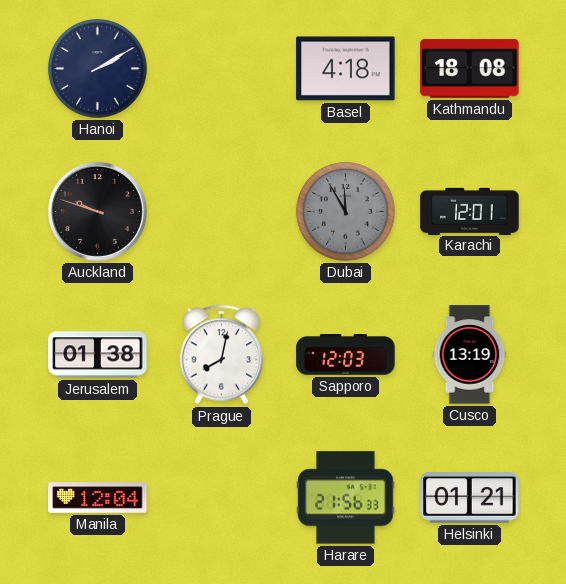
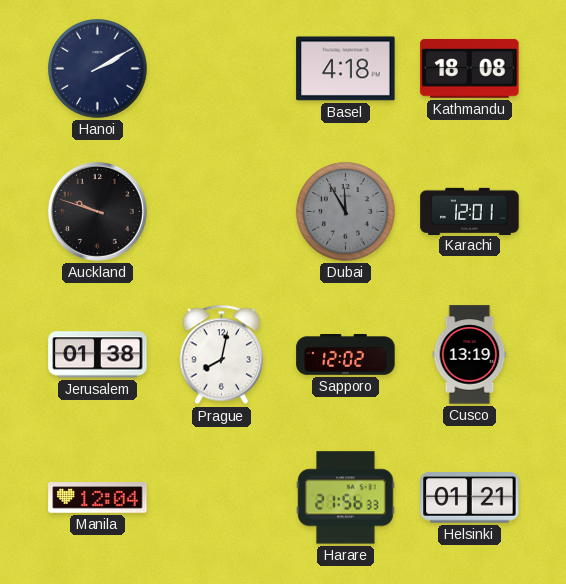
Sapporo: 12:03 -> 12:02 (346, 355)
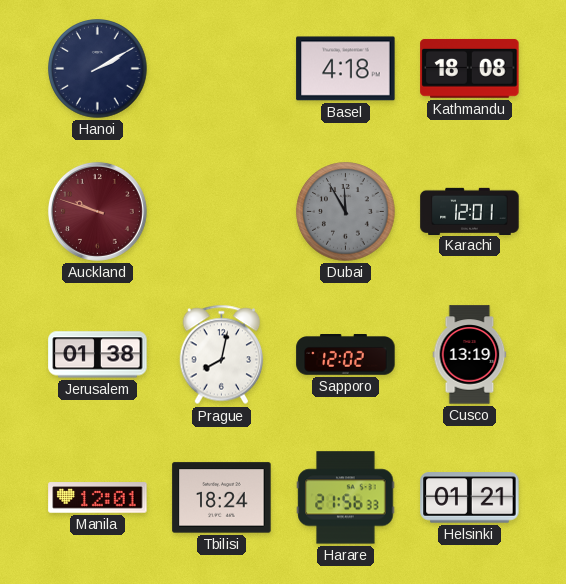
Auckland dial: black -> burgundy (97, 211)
Manila: 12:04 -> 12:01 (98, 498)
Tbilisi: none -> 18:24 (222, 498)
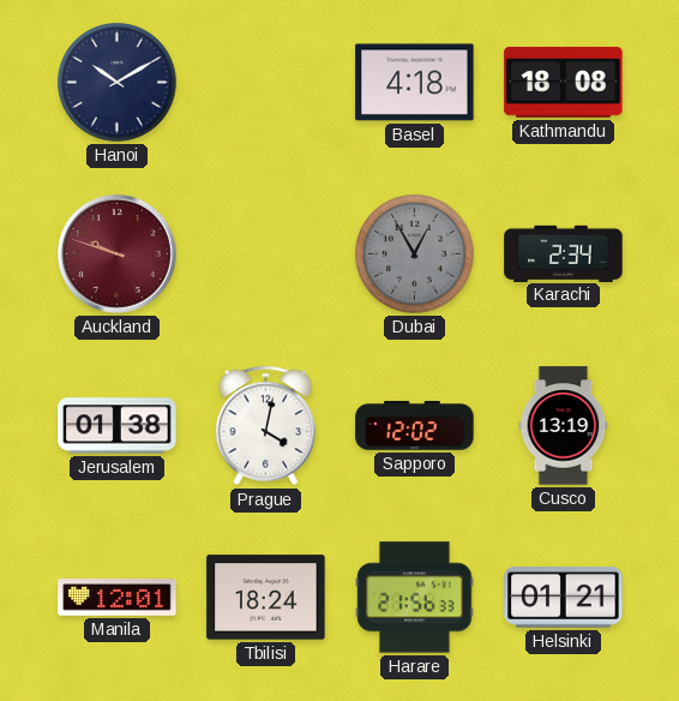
Hanoi: 2:10 -> 10:10 (118, 83)
Dubai: 11:55 -> 12:55 (415, 254)
Karachi: 12:01 -> 2:34 (564, 253)
Prague: 8:02 -> 4:02 (266, 426)
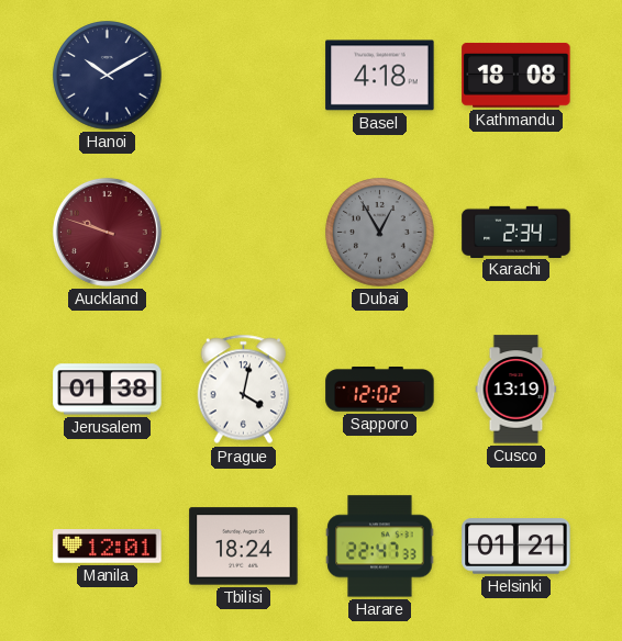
Harare: 21:56 -> 22:47 (380, 547)
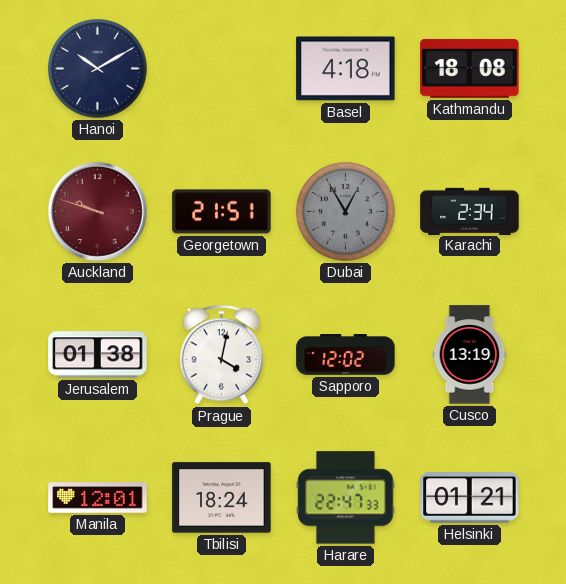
Georgetown: none -> 21:51 (222, 212)
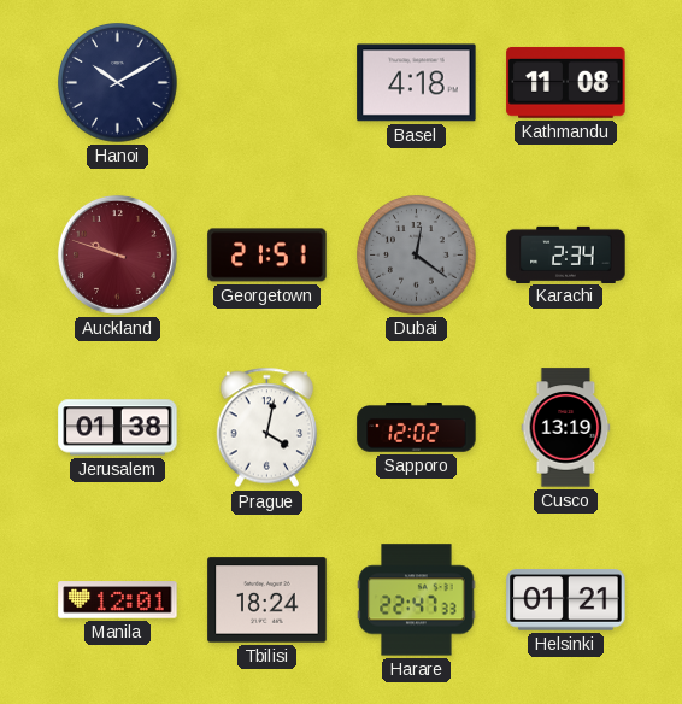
Kathmandu: 18:08 -> 11:08 (566, 82)
Dubai: 12:55 -> 12:21 (417, 256)
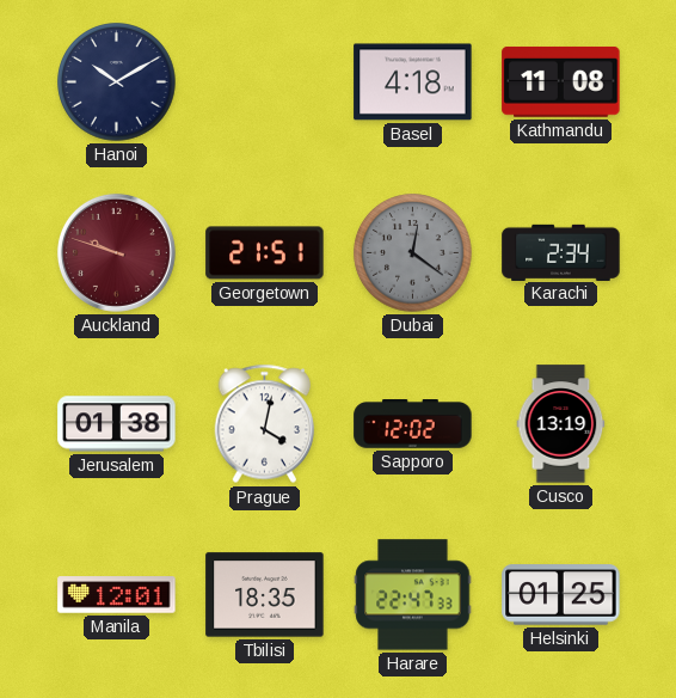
Tbilisi: 18:24 -> 18:35 (265, 595)
Helsinki: 01:21 -> 01:25 (561, 595)
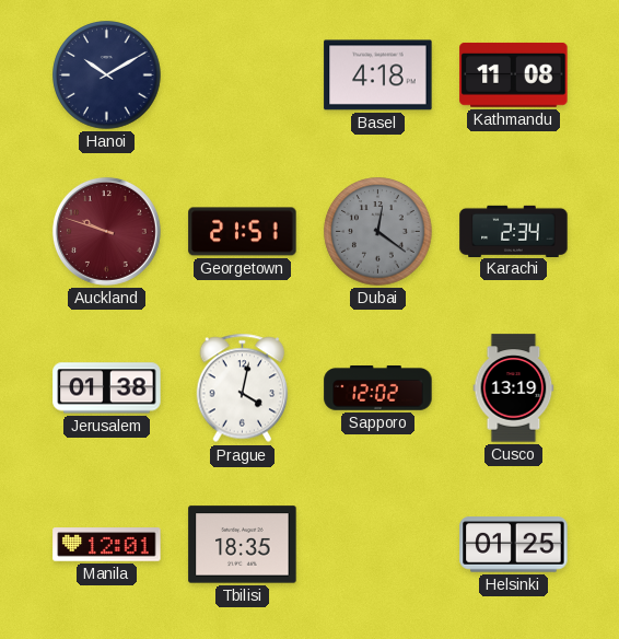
Harare: 22:47 -> none (413, 595)
